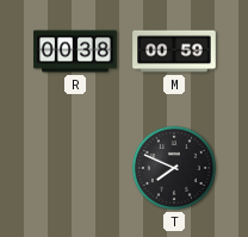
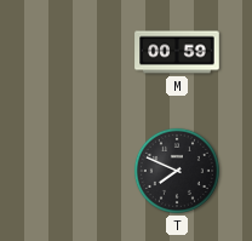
R: 00:38 -> none (75, 51)
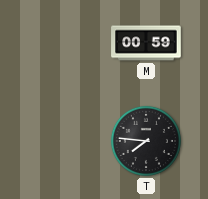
T: 7:49 -> 7:46 (146, 141)
